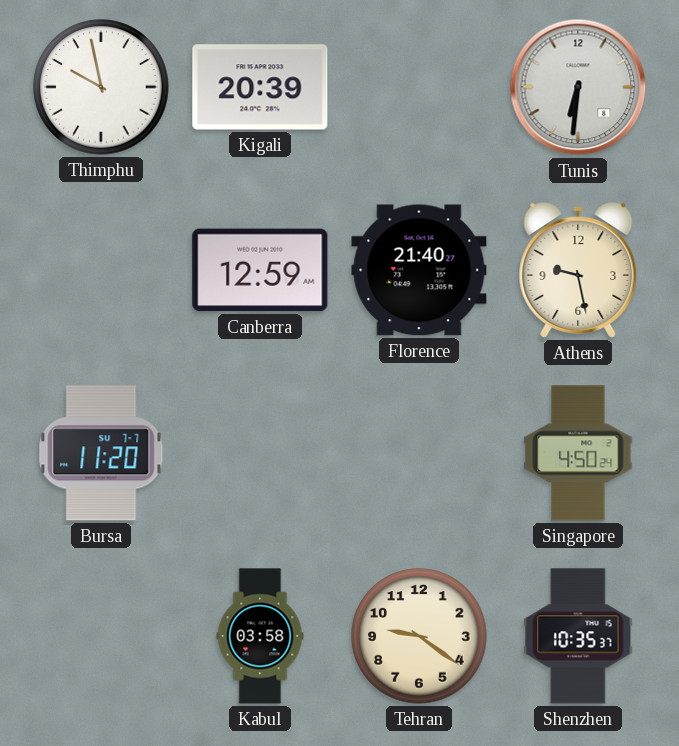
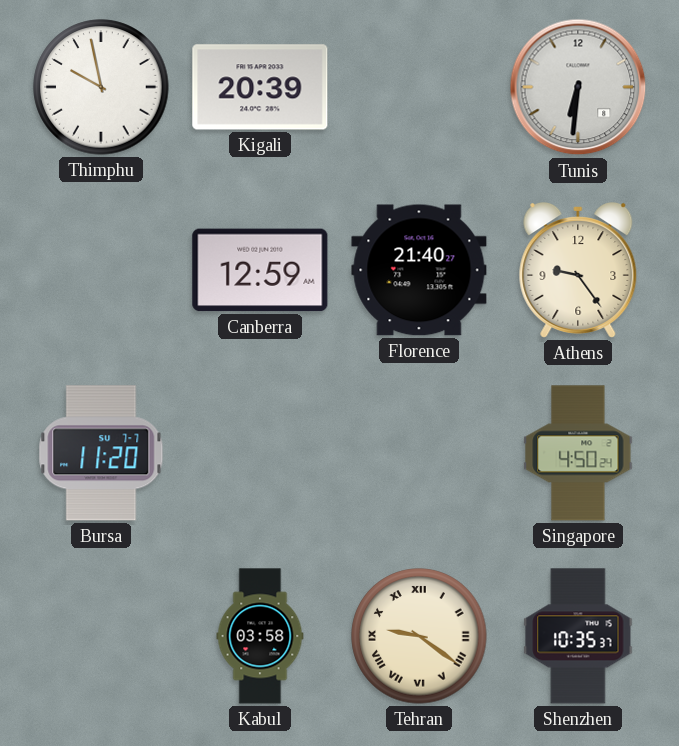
Athens: 9:28 -> 9:24 (578, 271)
Tehran numerals: Arabic -> Roman (419, 636)
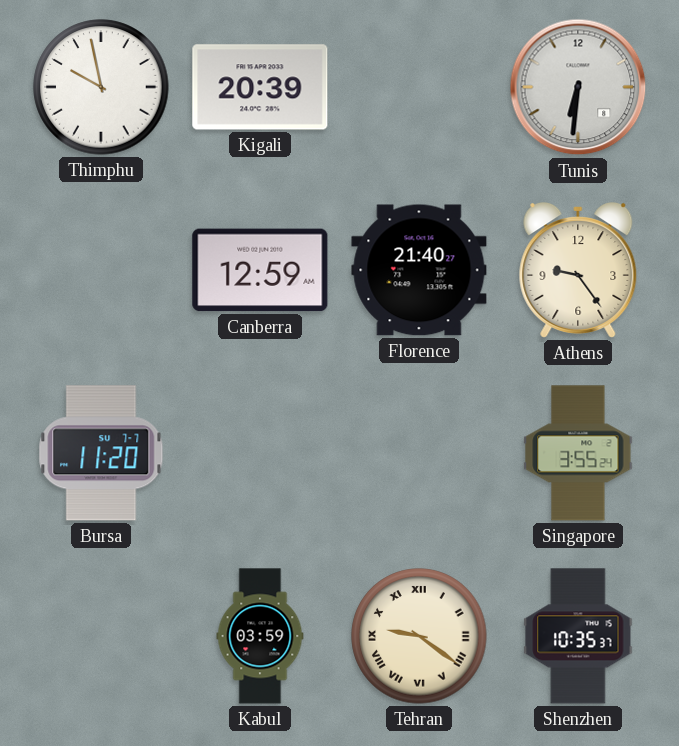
Singapore: 4:50 -> 3:55 (578, 453)
Kabul: 03:58 -> 03:59 (260, 636)
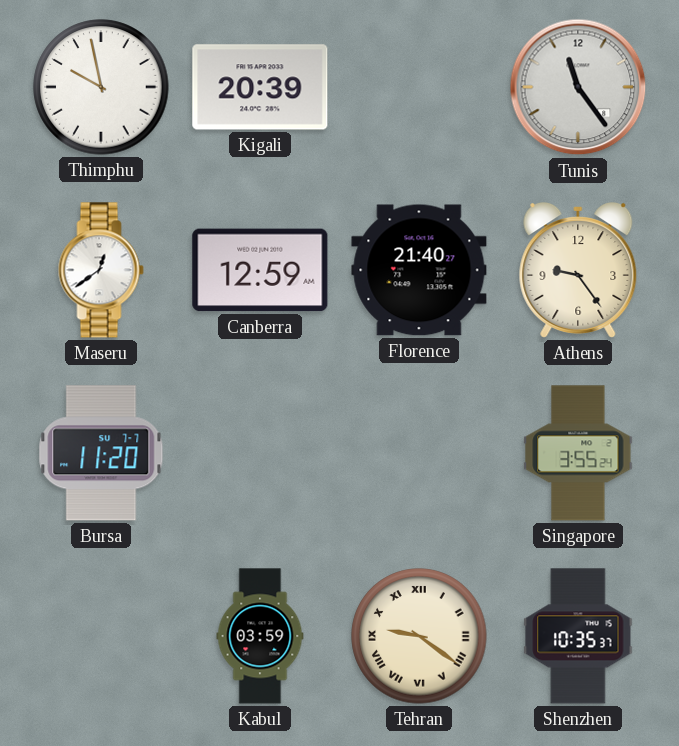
Tunis: 6:31 -> 11:24 (578, 87)
Maseru: none -> 12:39 (101, 270)
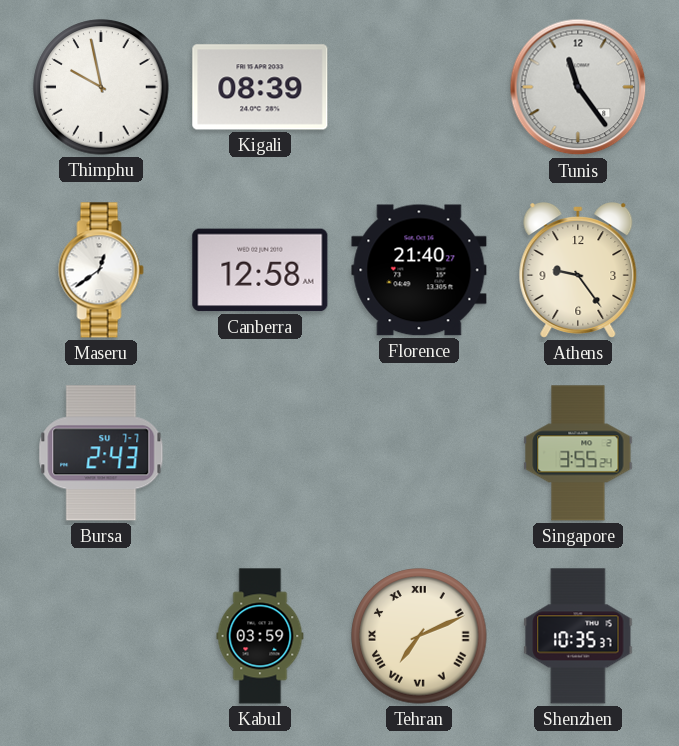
Kigali: 20:39 -> 08:39 (260, 87)
Canberra: 12:59 -> 12:58 (260, 270)
Bursa: 11:20 -> 2:43 (101, 453)
Tehran: 9:21 -> 7:11 (419, 636)
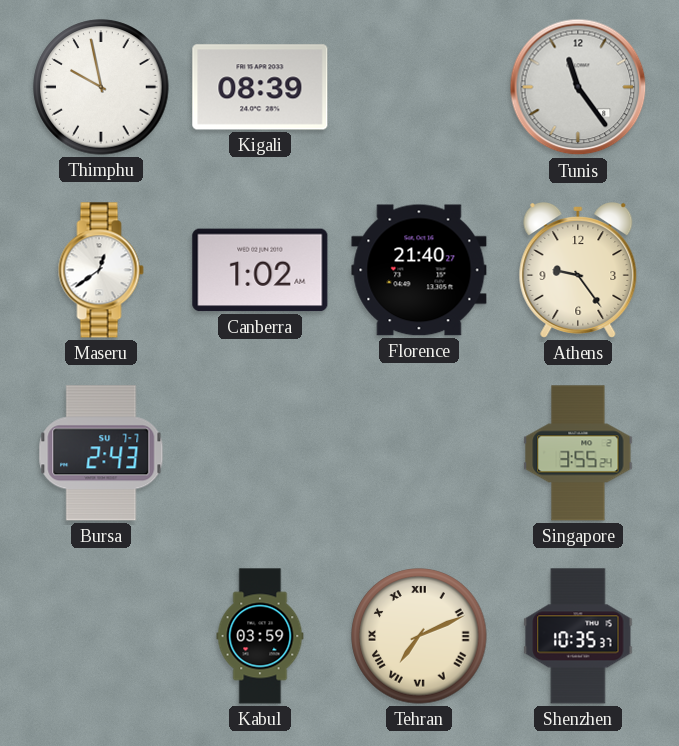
Canberra: 12:58 -> 1:02 (260, 270)
